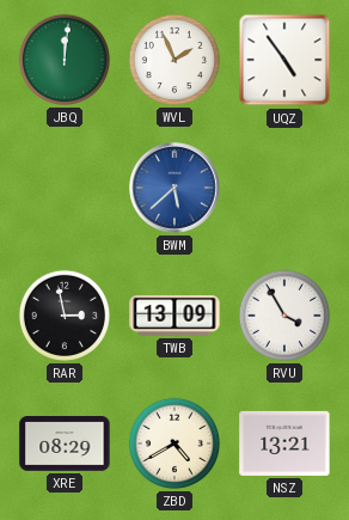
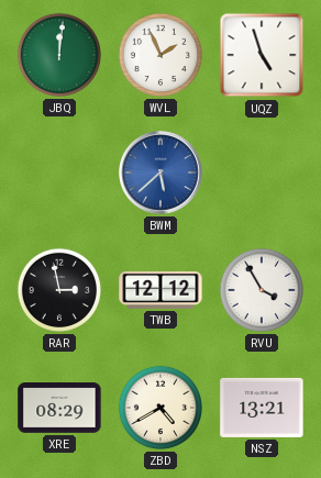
UQZ: 4:54 -> 4:57 (262, 55)
TWB: 13:09 -> 12:12 (160, 291)
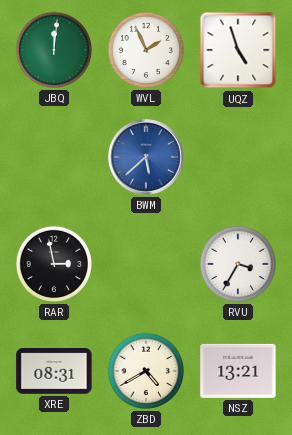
TWB: 12:12 -> none (160, 291)
RVU: 3:55 -> 3:35 (238, 264)
XRE: 08:29 -> 08:31 (54, 372)
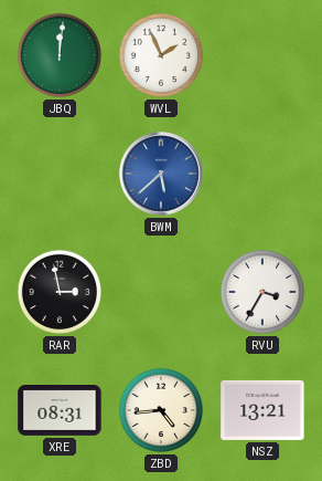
UQZ: 4:57 -> none (238, 50)
ZBD: 4:40 -> 4:44 (161, 410)
